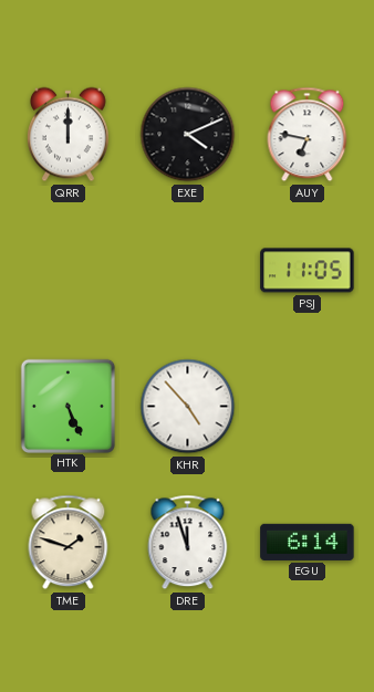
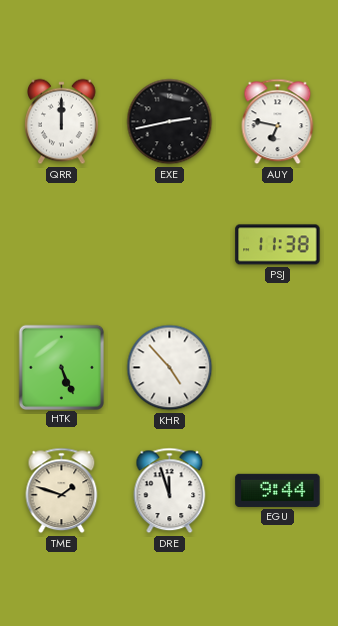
EXE: 4:11 -> 2:43 (170, 122)
PSJ: 11:05 -> 11:38 (278, 245)
EGU: 6:14 -> 9:44 (278, 490)
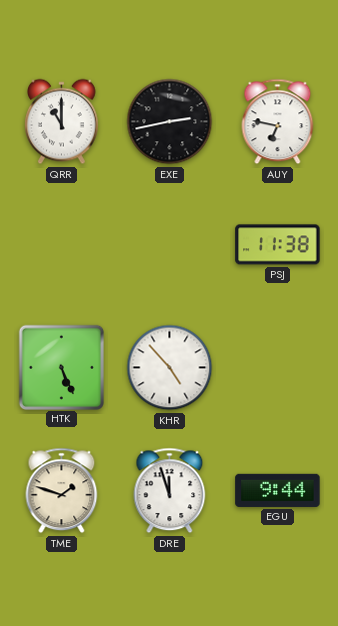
QRR: 12:00 -> 11:00 (62, 122)
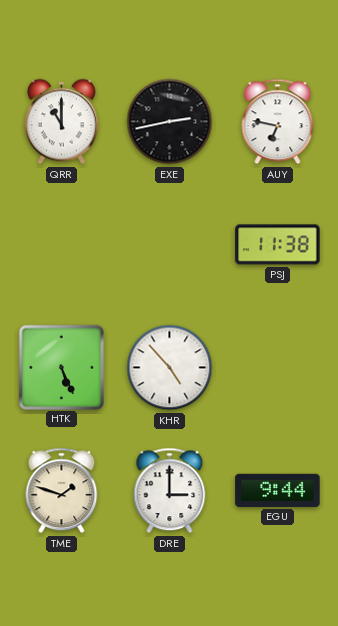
DRE: 11:57 -> 3:00 (170, 491)
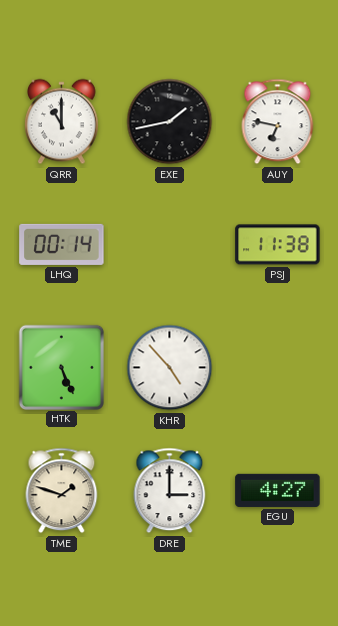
EXE: 2:43 -> 1:43 (170, 122)
LHQ: none -> 00:14 (62, 244)
EGU: 9:44 -> 4:27 (278, 490)
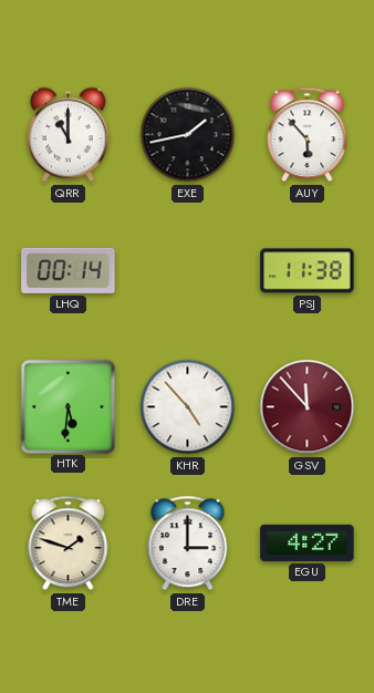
AUY: 6:47 -> 5:53 (308, 135)
HTK: 5:26 -> 5:31 (67, 406)
GSV: none -> 11:53 (308, 407)
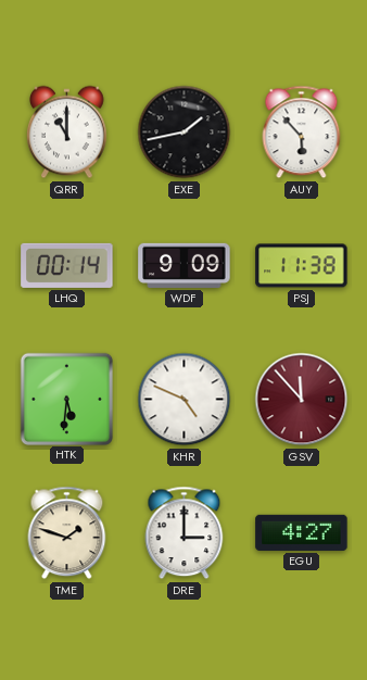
WDF: none -> 9:09 (185, 265)
KHR: 4:53 -> 4:49 (185, 400)
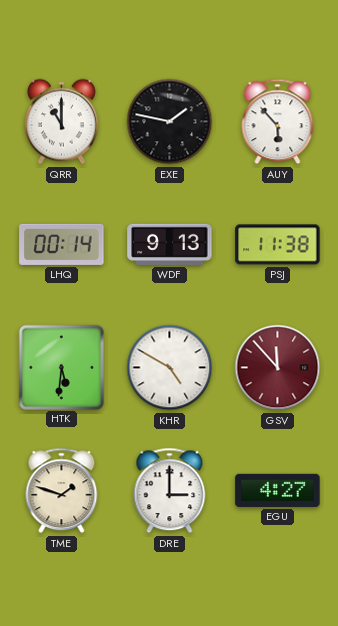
EXE: 1:43 -> 1:47 (170, 122)
WDF: 9:09 -> 9:13 (170, 244)
KHR: 4:49 -> 4:50 (170, 368)
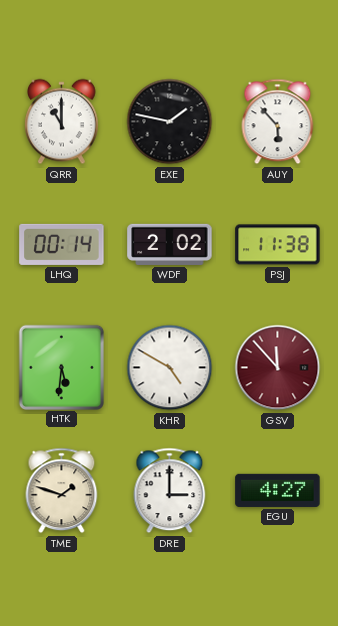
WDF: 9:13 -> 2:02 (170, 244)
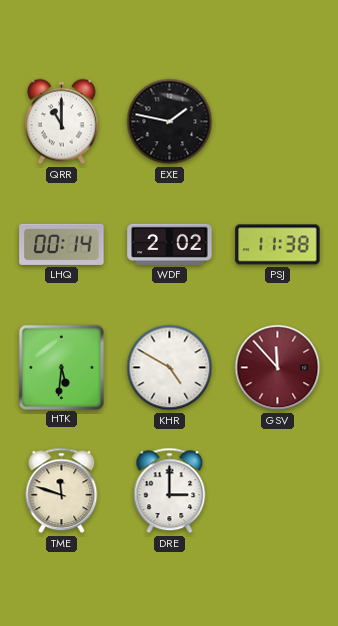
AUY: 5:53 -> none (278, 122)
TME: 1:48 -> 11:48 (62, 491)
EGU: 4:27 -> none (278, 490)
